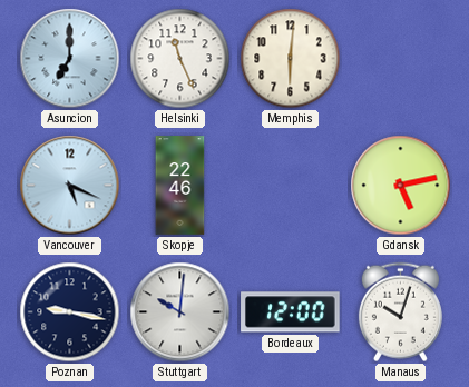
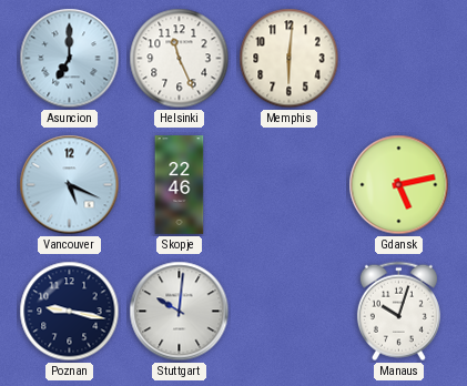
Bordeaux: 12:00 -> none (291, 312)
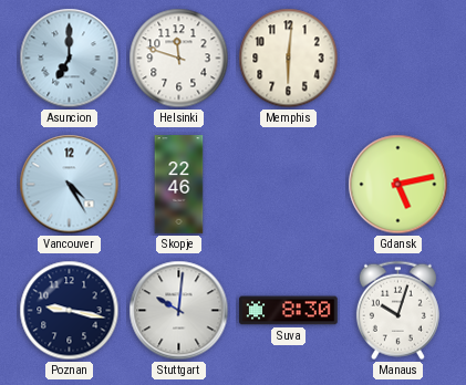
Helsinki: 11:26 -> 11:48 (179, 59)
Vancouver: 5:19 -> 4:25 (70, 185)
Suva: none -> 8:30 (289, 311)
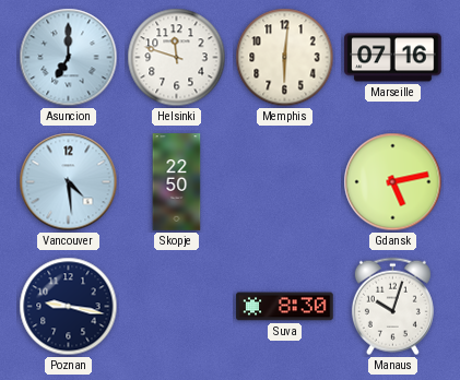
Marseille: none -> 07:16 (393, 58)
Vancouver: 4:25 -> 4:29 (69, 182)
Skopje: 22:46 -> 22:50 (177, 182)
Stuttgart: 10:01 -> none (179, 311)
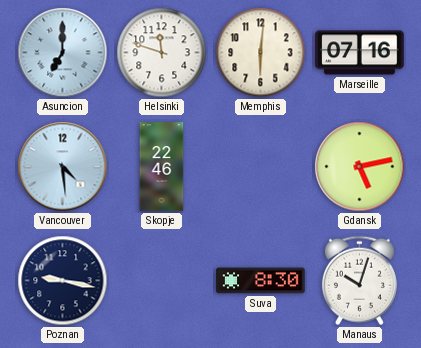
Skopje: 22:50 -> 22:46 (162, 167)
